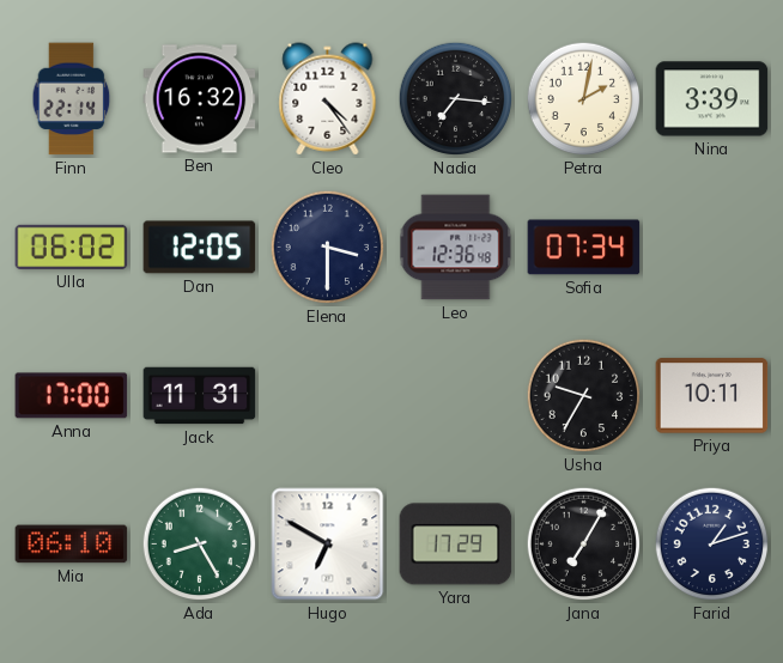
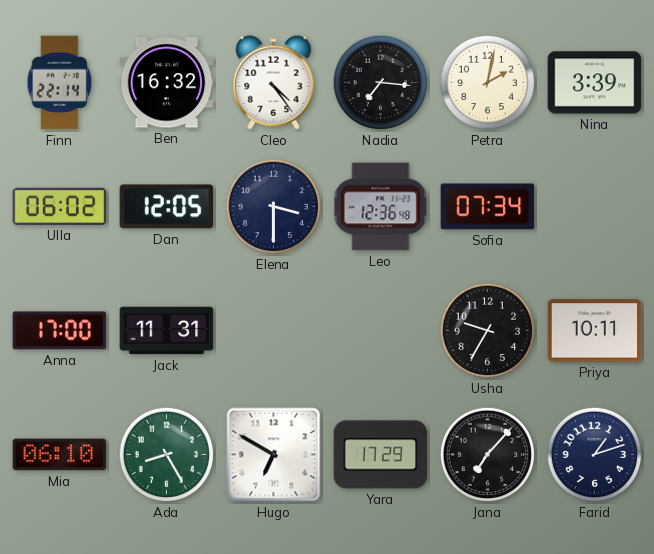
Jana: 7:05 -> 7:07 (488, 455)
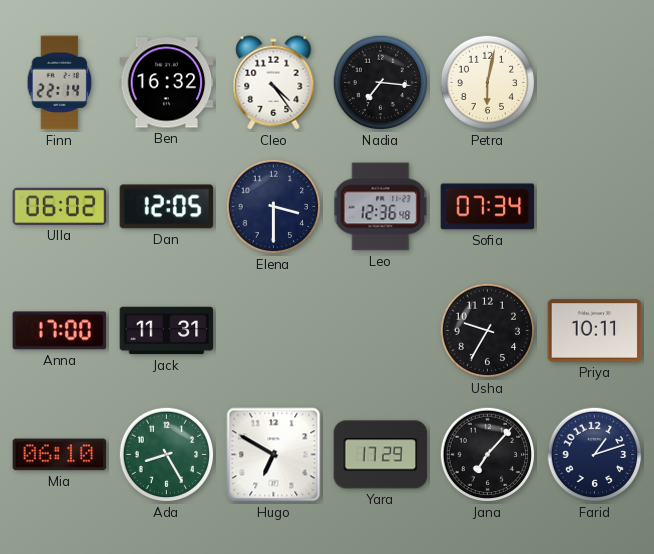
Petra: 2:02 -> 6:02 (488, 83)
Nina: 3:39 -> none (595, 83)
